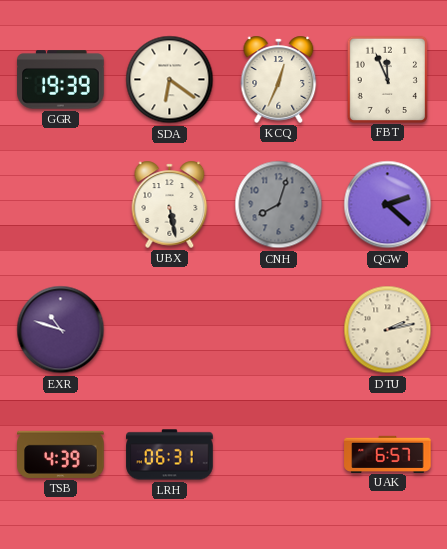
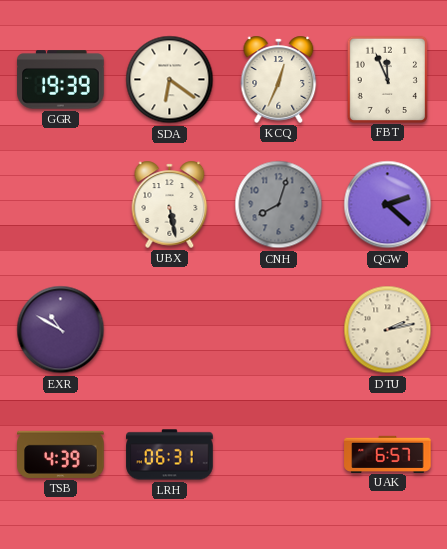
EXR: 10:48 -> 10:50 (61, 330)
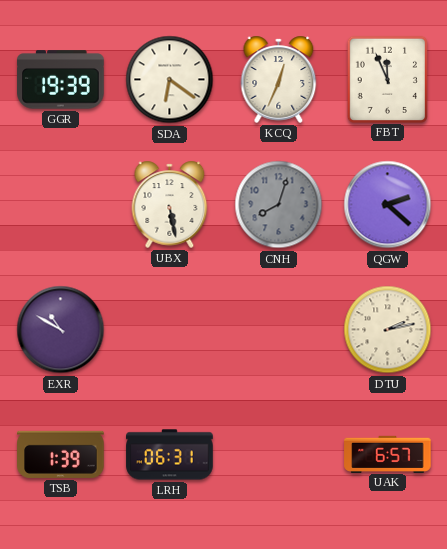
TSB: 4:39 -> 1:39 (61, 454)
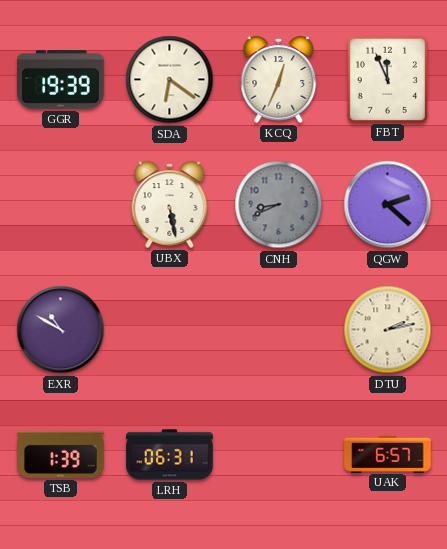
CNH: 8:03 -> 8:41 (279, 205)
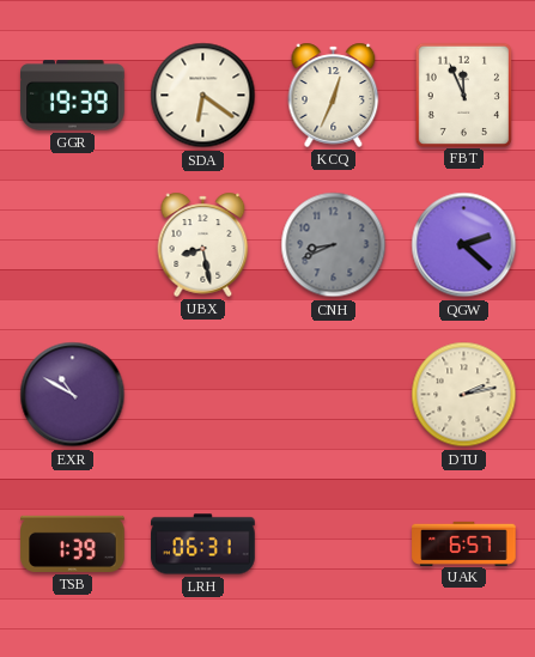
UBX: 5:28 -> 8:28 (203, 244)
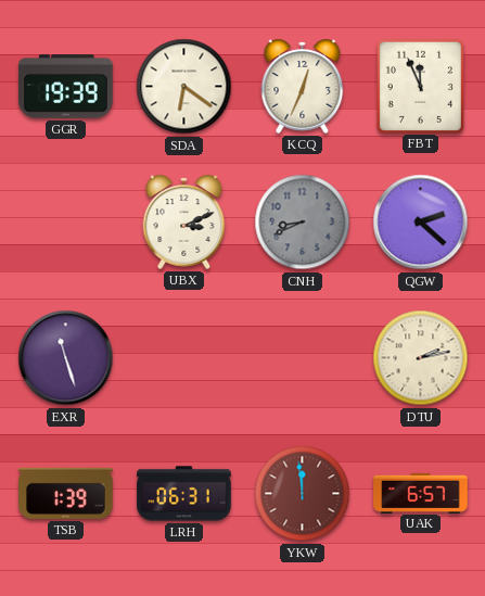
UBX: 8:28 -> 3:11 (184, 221)
EXR: 10:50 -> 11:27 (66, 358)
YKW: none -> 11:59 (303, 494)
